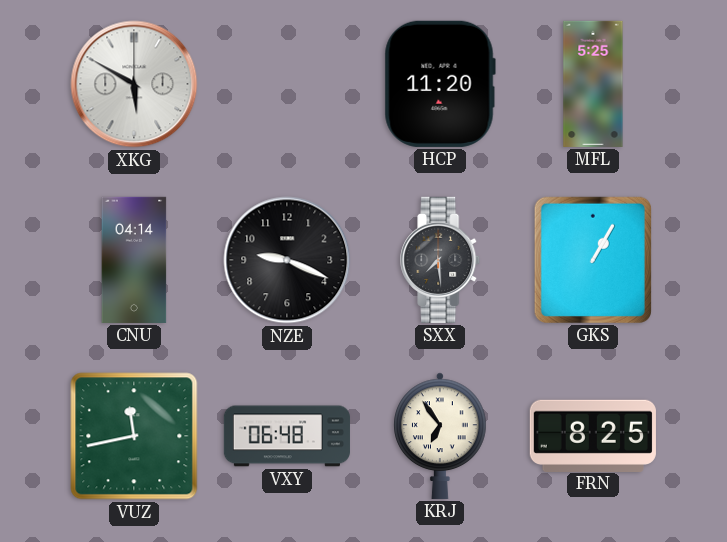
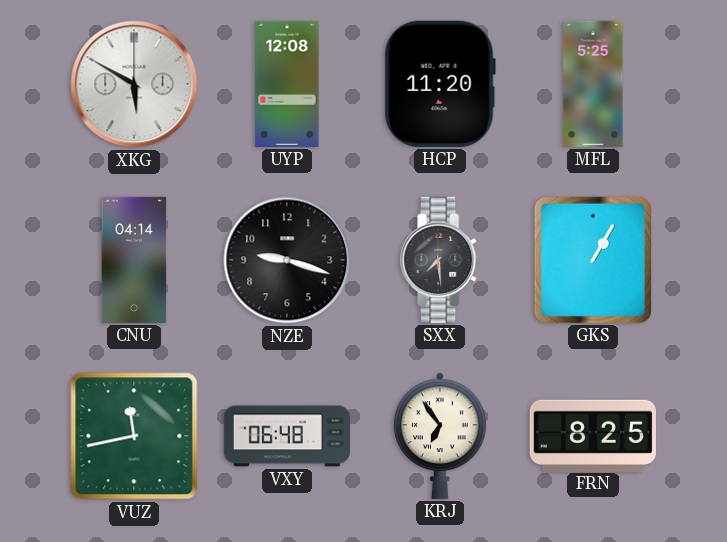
UYP: none -> 12:08 (287, 84)
NZE: 9:19 -> 9:18 (287, 260)
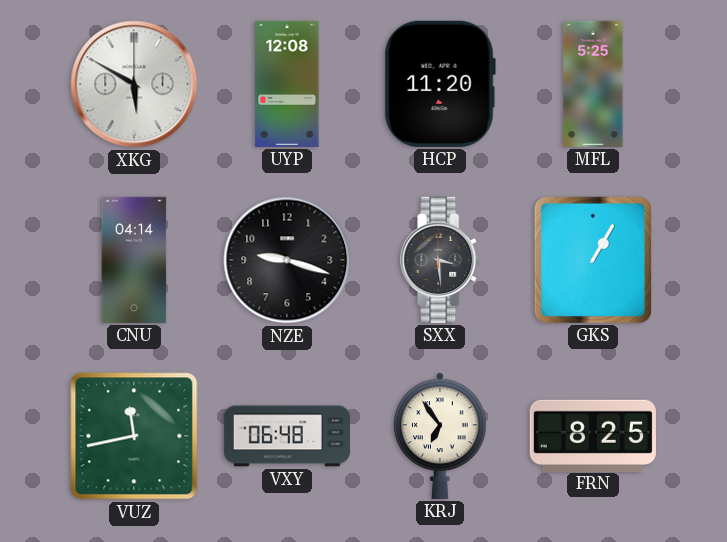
SXX: 7:29 -> 3:29 (441, 260)
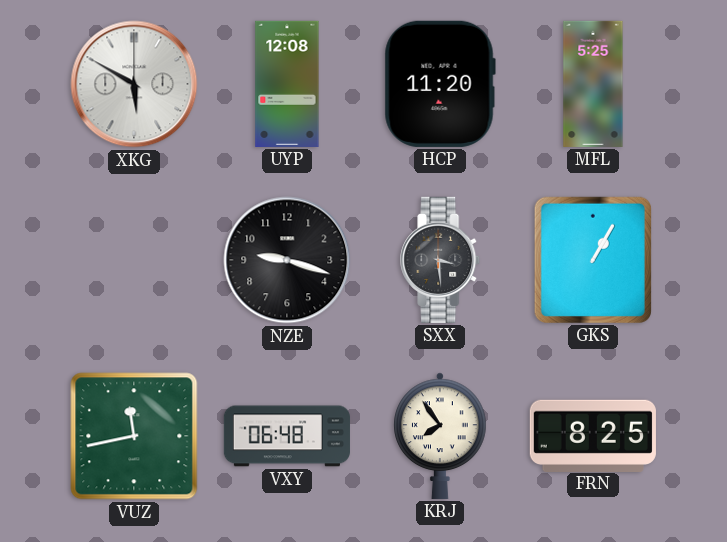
CNU: 04:14 -> none (134, 260)
KRJ: 6:54 -> 7:54 (441, 436)
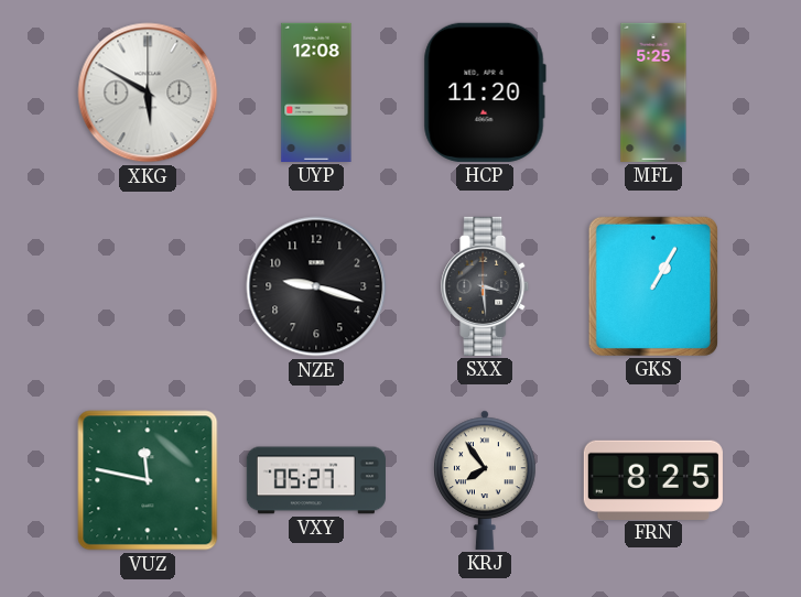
VUZ: 11:43 -> 11:47 (148, 480)
VXY: 06:48 -> 05:27 (316, 480)
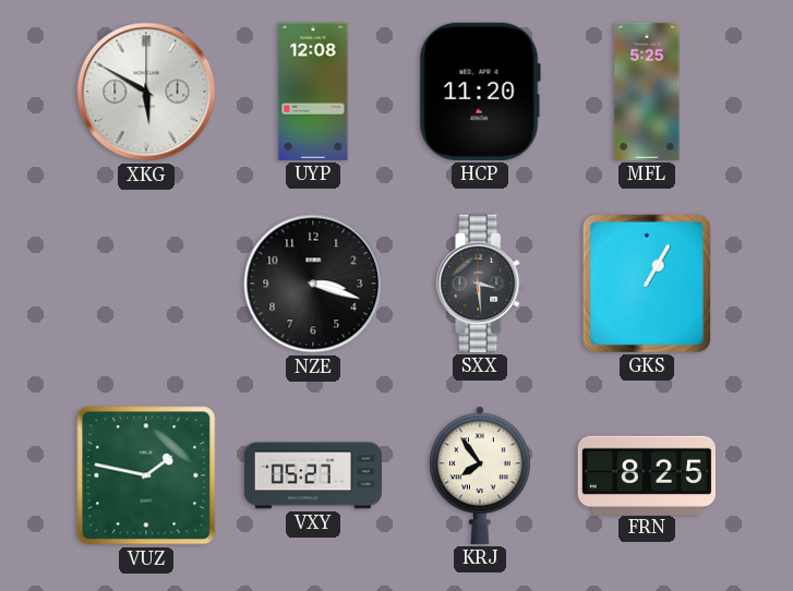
NZE: 9:18 -> 3:18 (313, 284)
VUZ: 11:47 -> 1:47 (146, 475)
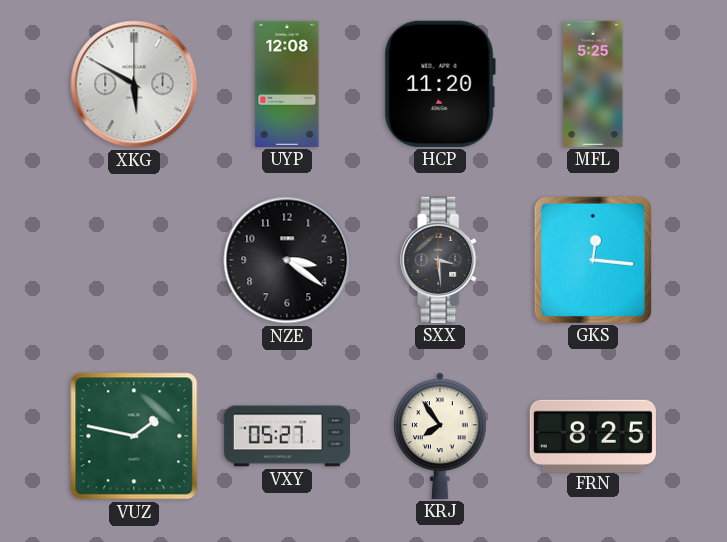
NZE: 3:18 -> 3:21 (287, 260)
GKS: 1:05 -> 12:16 (593, 260)
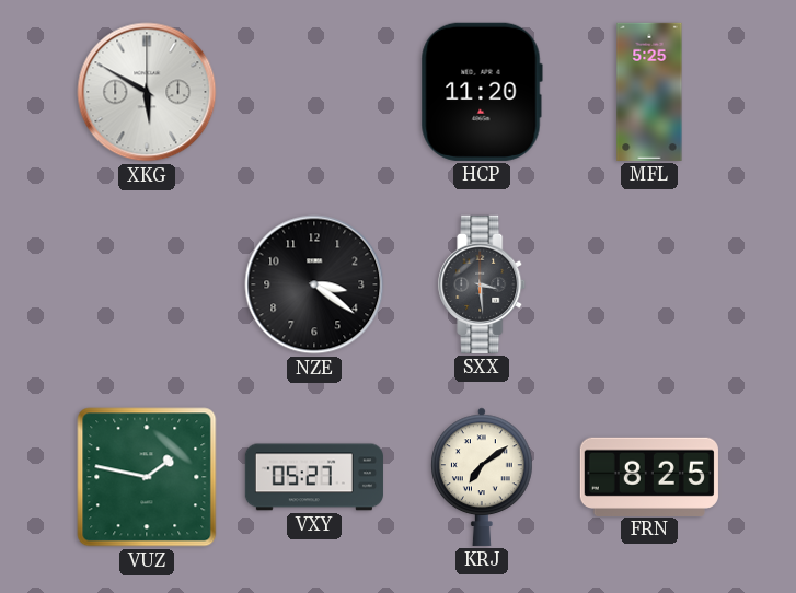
UYP: 12:08 -> none (287, 84)
GKS: 12:16 -> none (593, 260)
KRJ: 7:54 -> 7:09 (483, 477)
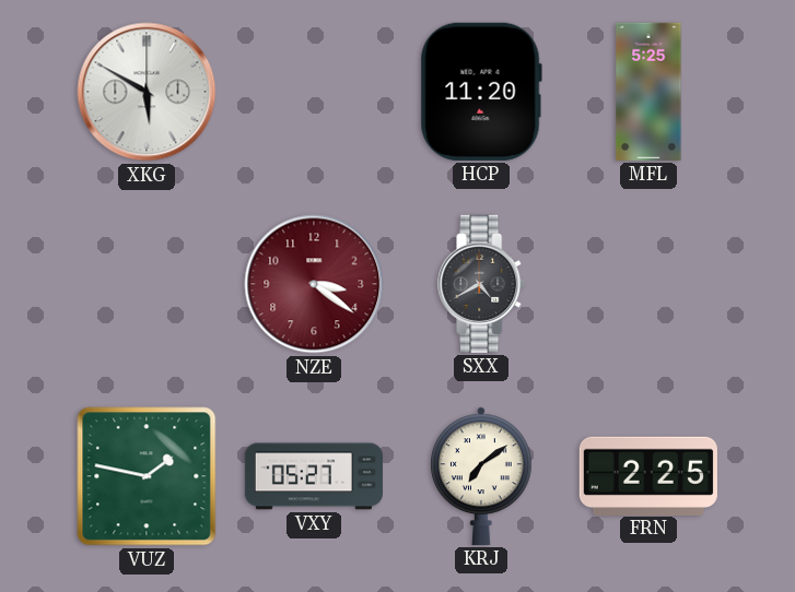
NZE dial: black -> burgundy (314, 284)
SXX: 3:29 -> 4:40 (482, 284)
FRN: 8:25 -> 2:25 (648, 475)
